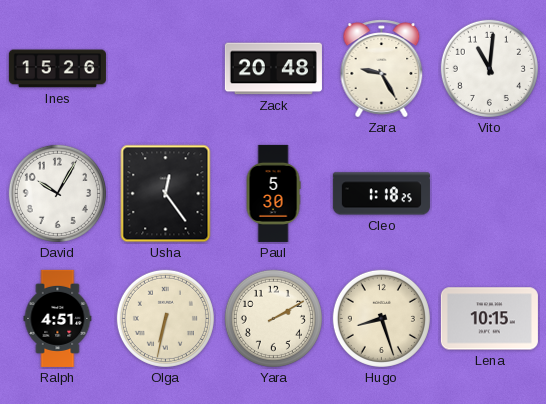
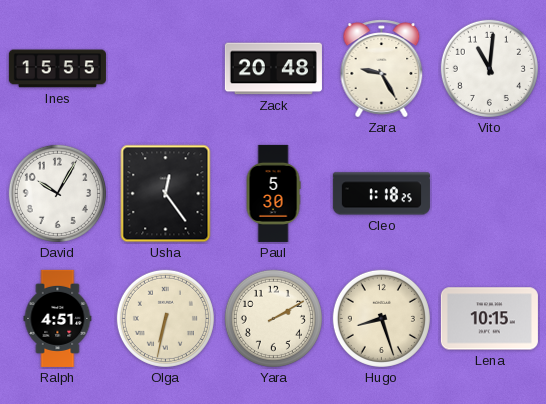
Ines: 15:26 -> 15:55 (57, 69)
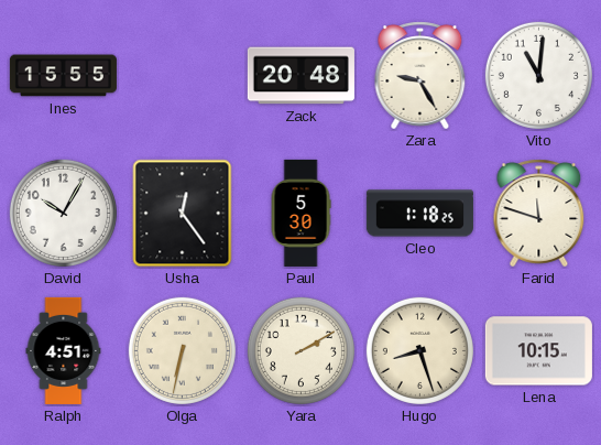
Farid: none -> 11:48 (539, 214)
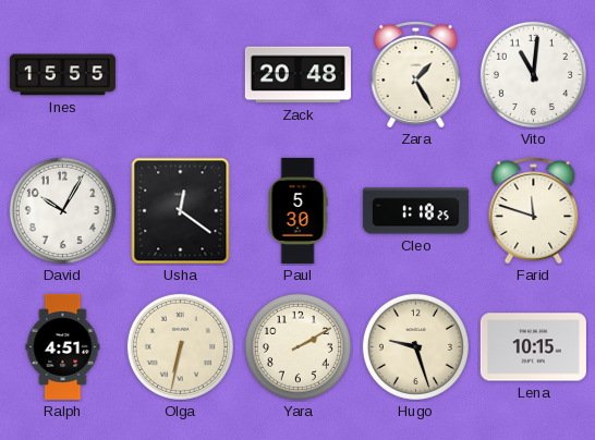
Zara: 9:25 -> 1:25 (416, 75)
Usha: 12:24 -> 12:21 (181, 211)
Hugo: 8:27 -> 9:27 (415, 346)
